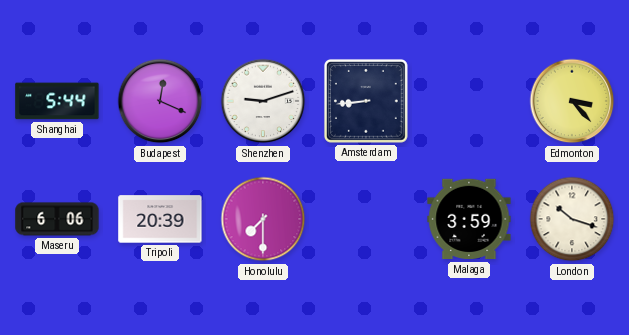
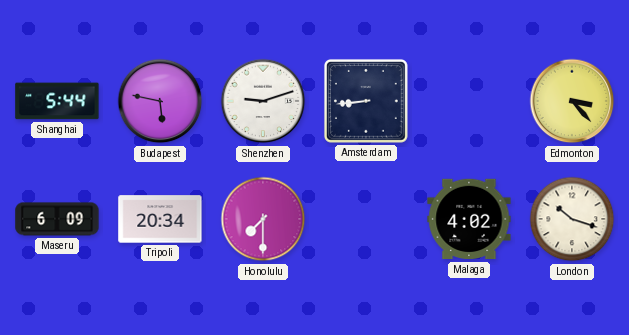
Budapest: 12:19 -> 5:47 (160, 101)
Maseru: 6:06 -> 6:09 (57, 219)
Tripoli: 20:39 -> 20:34 (160, 219)
Malaga: 3:59 -> 4:02 (469, 219)
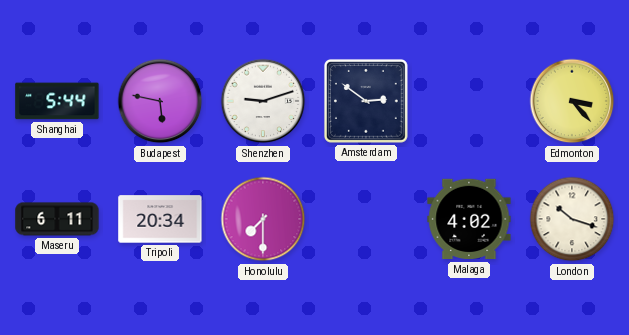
Amsterdam: 8:44 -> 2:51 (366, 101)
Maseru: 6:09 -> 6:11 (57, 219)
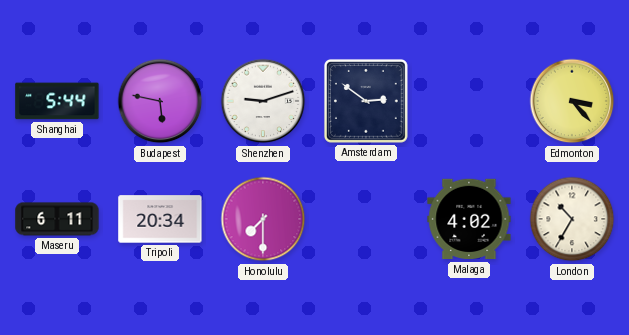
London: 10:18 -> 10:35 (572, 219)
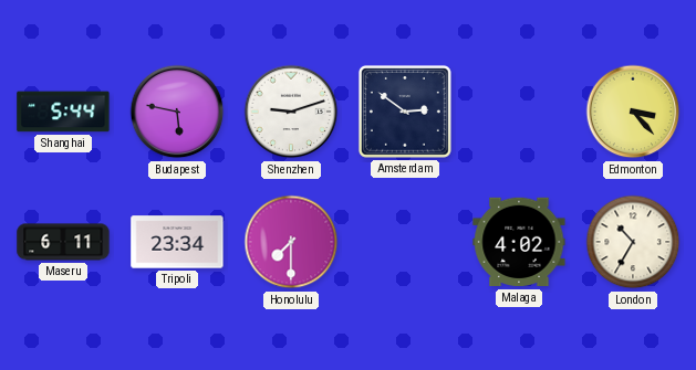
Tripoli: 20:34 -> 23:34 (177, 242)
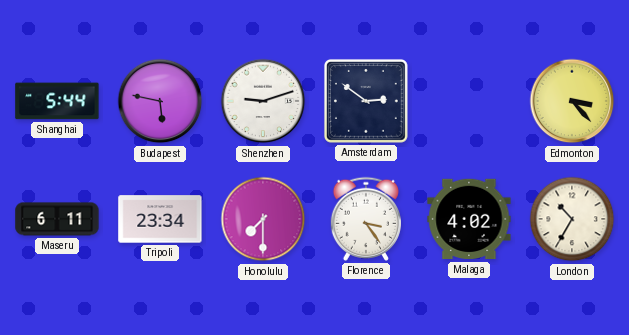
Florence: none -> 3:24 (366, 219)
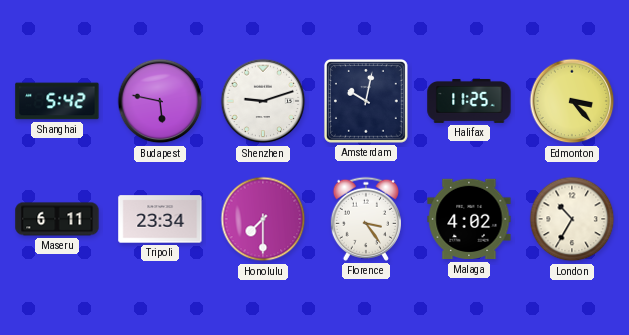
Shanghai: 5:44 -> 5:42 (57, 101)
Amsterdam: 2:51 -> 10:02 (366, 101)
Halifax: none -> 11:25 (469, 101)
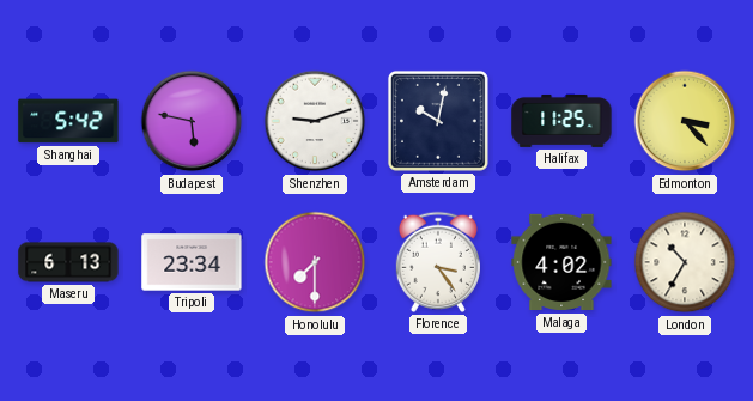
Maseru: 6:11 -> 6:13 (68, 262)
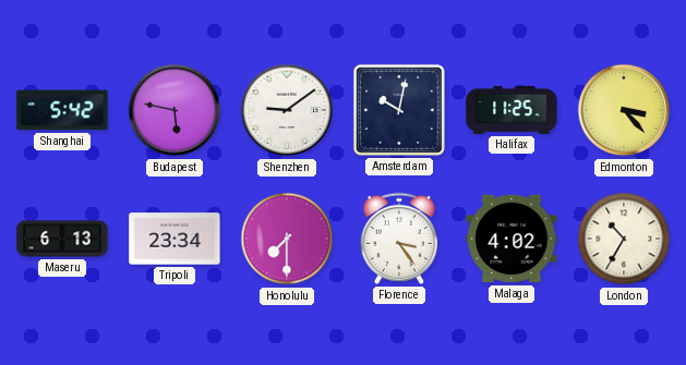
Shenzhen: 9:12 -> 9:09 (287, 110)
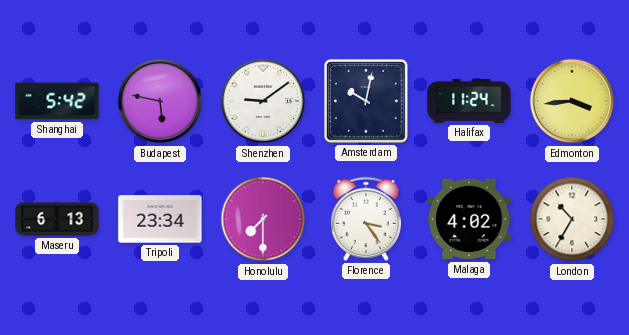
Halifax: 11:25 -> 11:24 (469, 101)
Edmonton: 3:23 -> 3:44 (572, 101)
